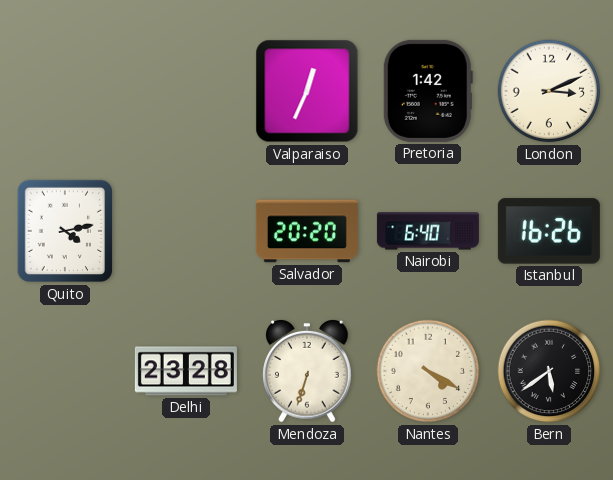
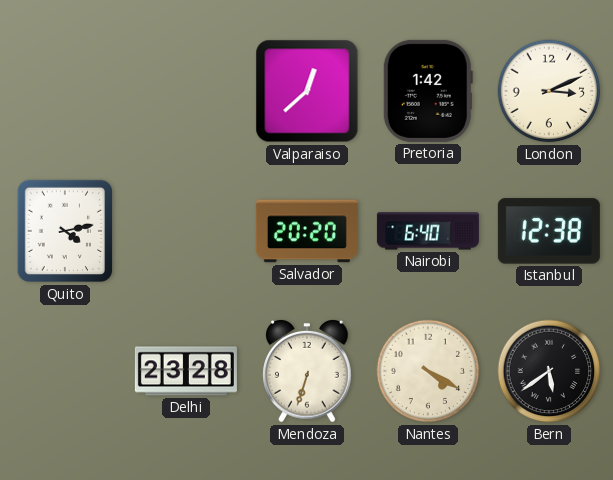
Valparaiso: 12:34 -> 12:38 (307, 91)
Istanbul: 16:26 -> 12:38 (549, 231)
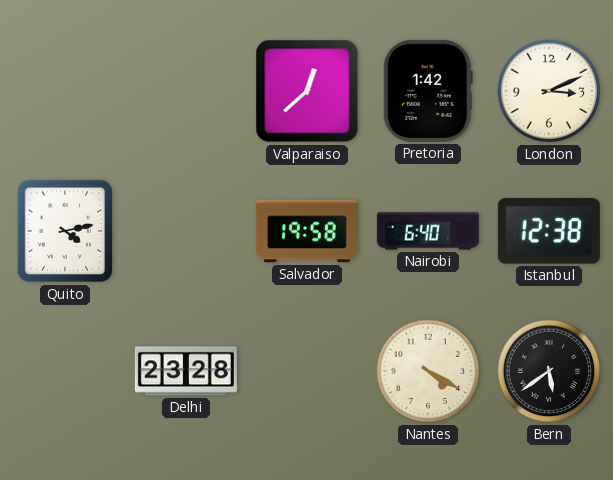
Salvador: 20:20 -> 19:58 (307, 231)
Mendoza: 6:33 -> none (307, 372)
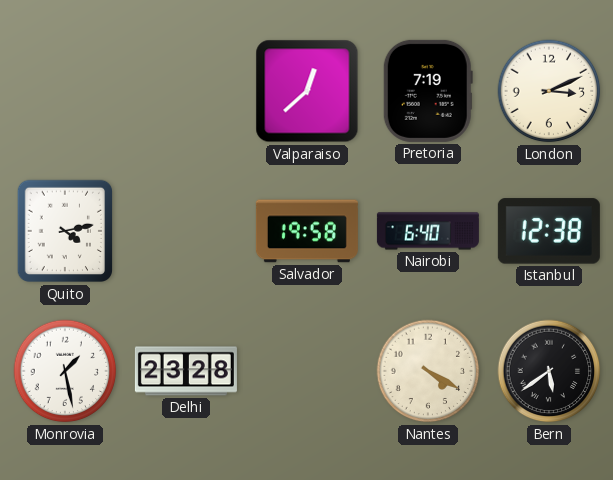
Pretoria: 1:42 -> 7:19 (428, 91)
Monrovia: none -> 1:28 (65, 371)
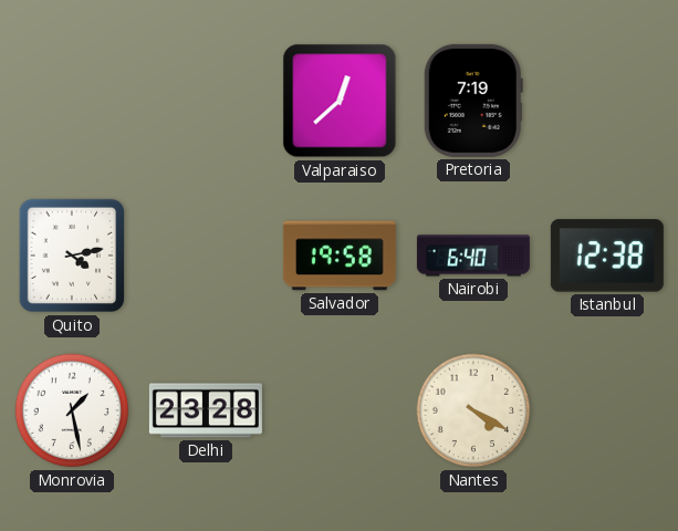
London: 3:11 -> none (549, 91)
Bern: 5:39 -> none (549, 371)
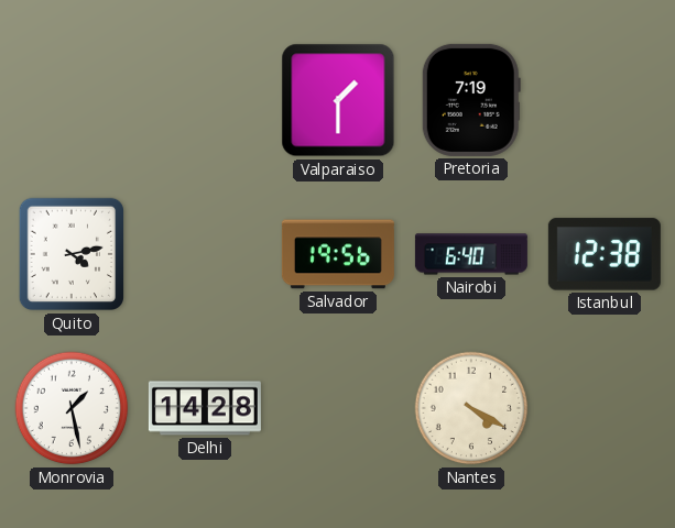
Valparaiso: 12:38 -> 1:30 (338, 100)
Salvador: 19:58 -> 19:56 (338, 254)
Delhi: 23:28 -> 14:28 (205, 408)
